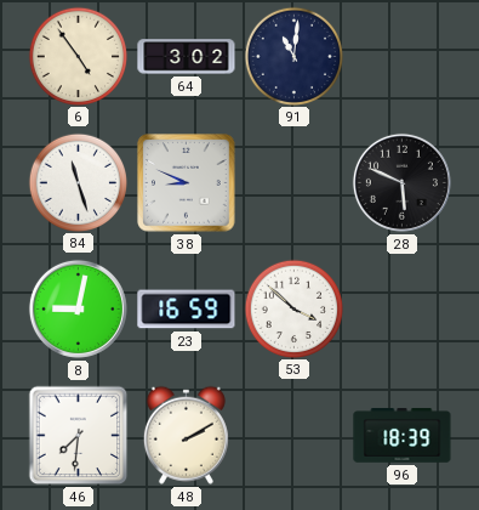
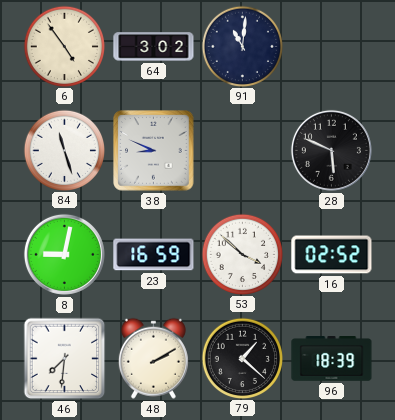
16: none -> 02:52 (332, 255)
79: none -> 1:22 (242, 358)
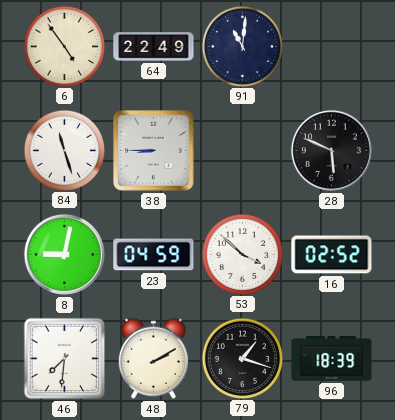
64: 3:02 -> 22:49 (154, 47)
38: 8:49 -> 8:45 (154, 151)
23: 16:59 -> 04:59 (154, 255)
79: 1:22 -> 1:18 (242, 358)
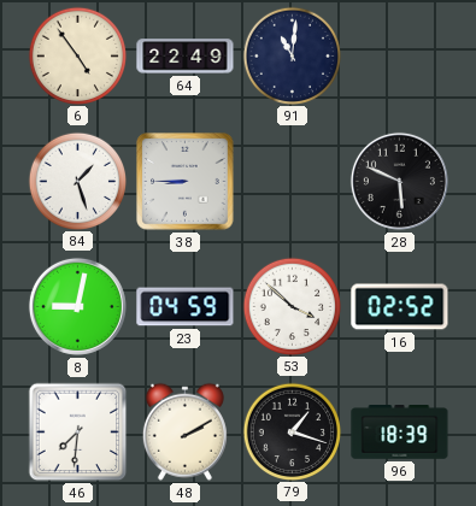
84: 11:27 -> 1:27 (77, 181)
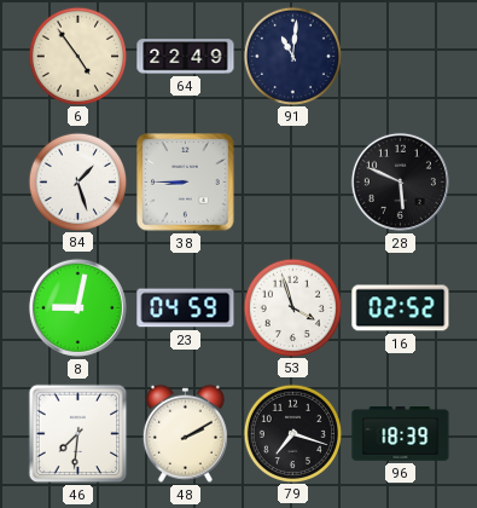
53: 3:52 -> 3:57 (292, 307)
79: 1:18 -> 7:18 (292, 433)
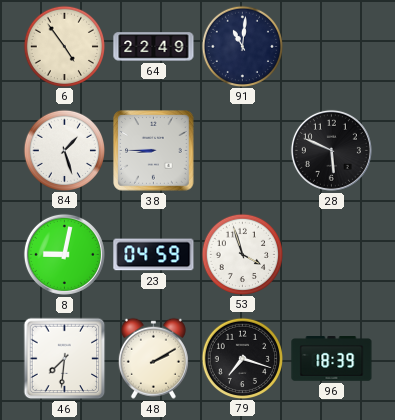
16: 02:52 -> none (401, 308)
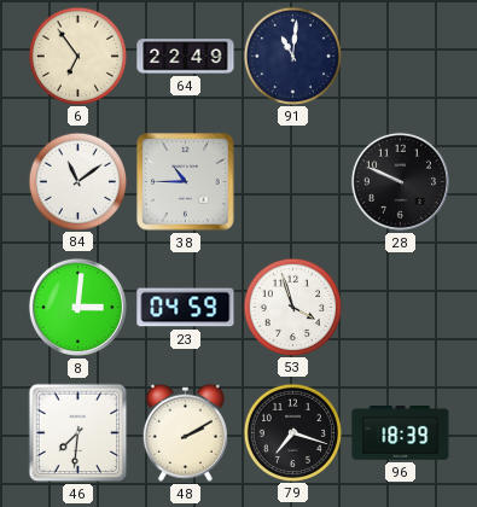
6: 4:54 -> 6:54 (77, 56)
84: 1:27 -> 11:09 (77, 181)
38: 8:45 -> 10:45 (186, 182)
28: 5:49 -> 9:49 (400, 181)
8: 9:02 -> 3:01 (77, 307)
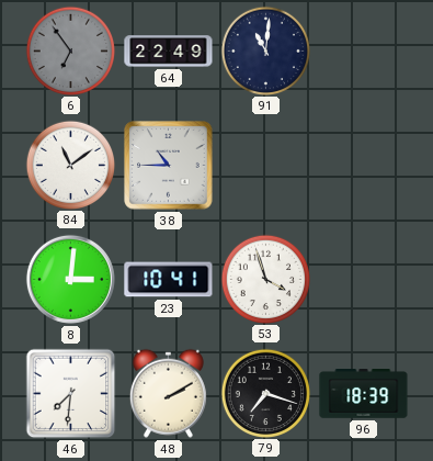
6 dial: cream -> grey (70, 50)
28: 9:49 -> none (400, 181)
23: 04:59 -> 10:41 (169, 280)
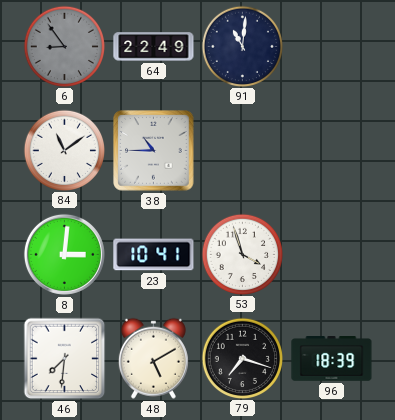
6: 6:54 -> 8:54 (64, 46)
48: 2:10 -> 5:10 (153, 358)
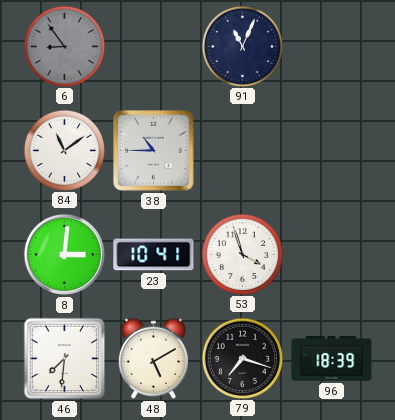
64: 22:49 -> none (154, 47)
91: 11:01 -> 11:04 (242, 46)
